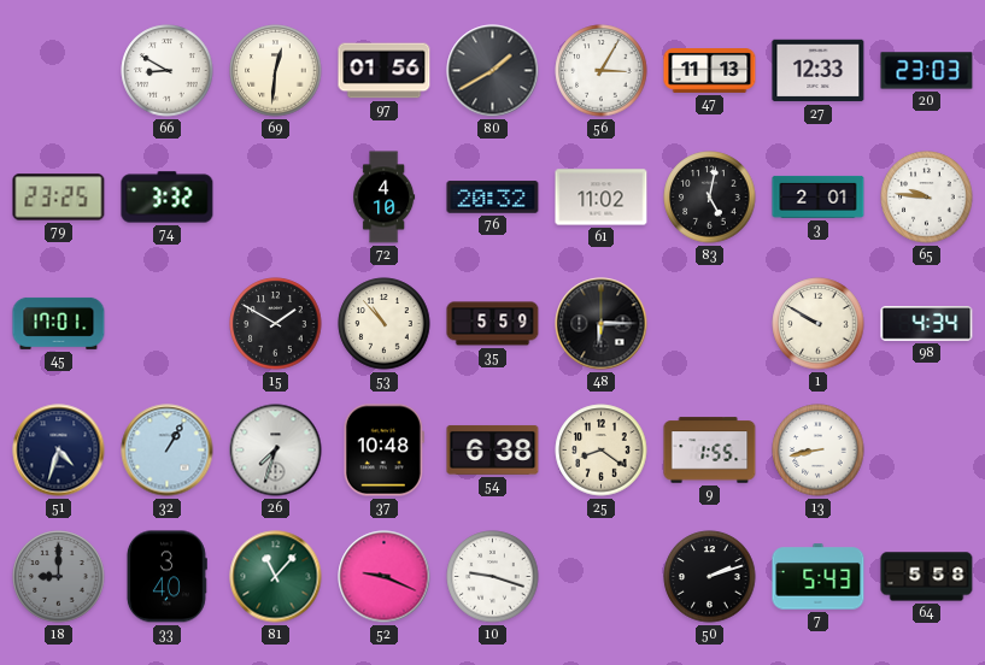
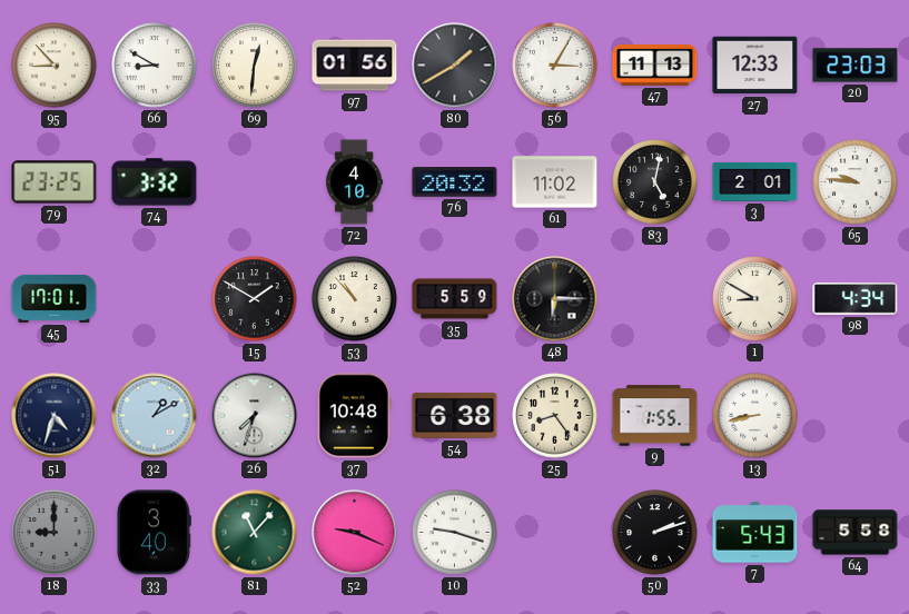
95: none -> 8:53 (55, 66)
1: 9:50 -> 8:50 (755, 299)
32: 1:05 -> 1:10 (155, 416)
25: 8:21 -> 8:24 (555, 416)
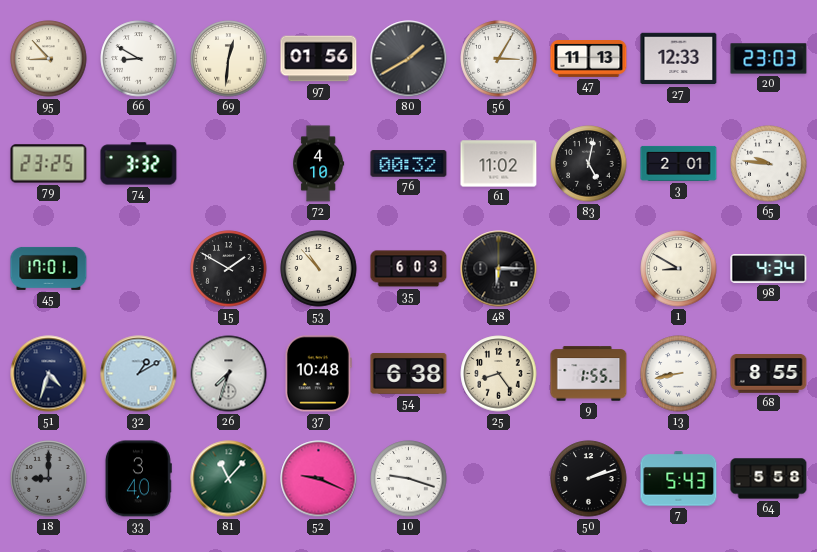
76: 20:32 -> 00:32 (409, 164)
35: 5:59 -> 6:03 (409, 269)
68: none -> 8:55 (769, 374)
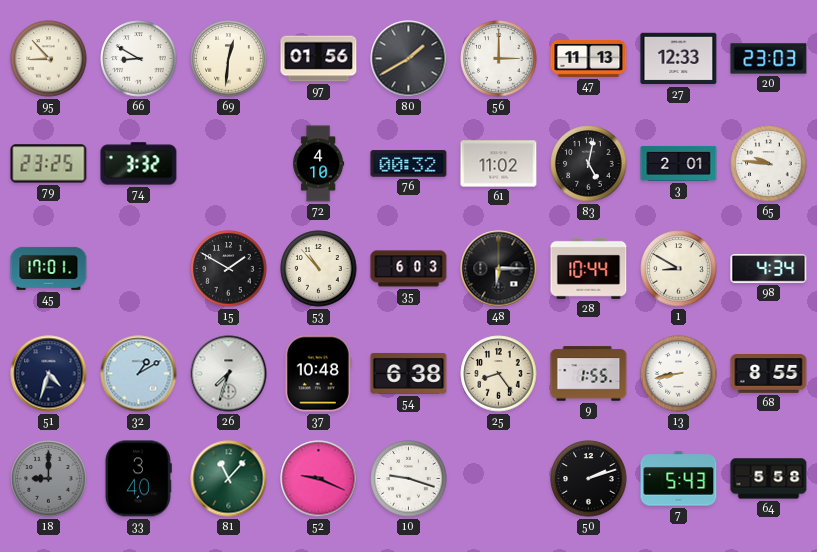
56: 3:05 -> 3:00 (499, 59)
28: none -> 10:44 (589, 268)
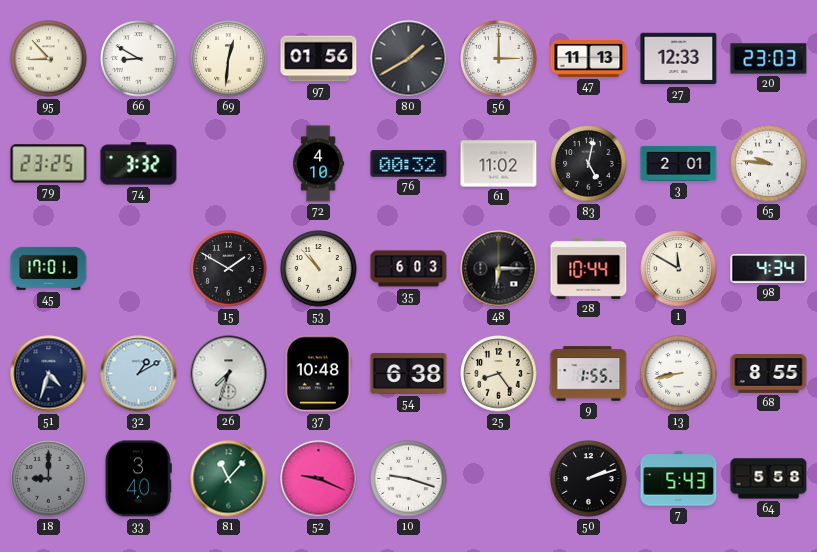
1: 8:50 -> 11:50 (679, 269)
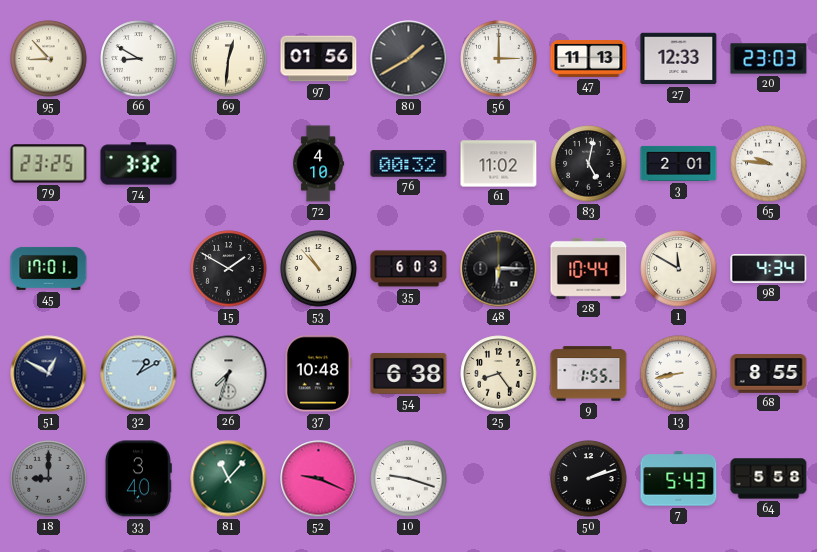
51: 4:33 -> 12:50 (49, 374)
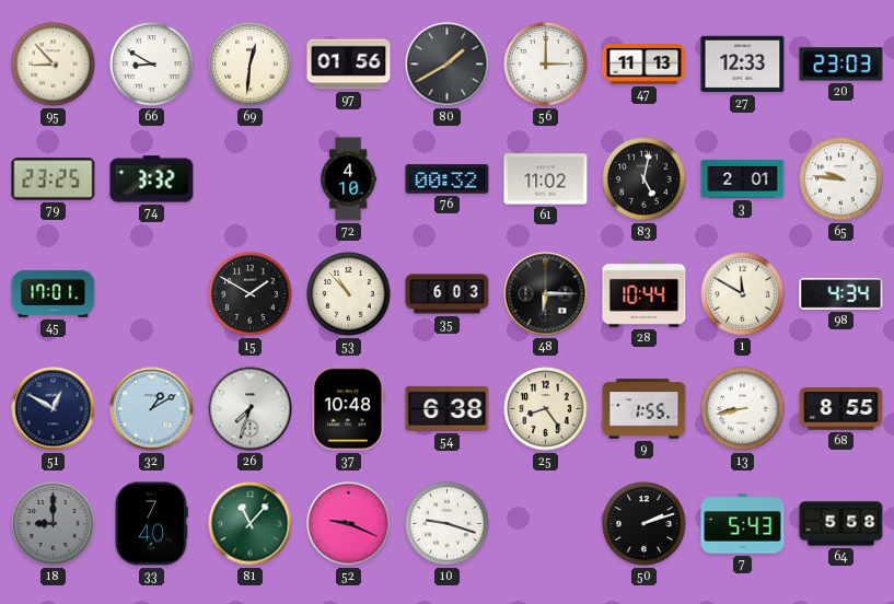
33: 3:40 -> 7:40 (151, 524)
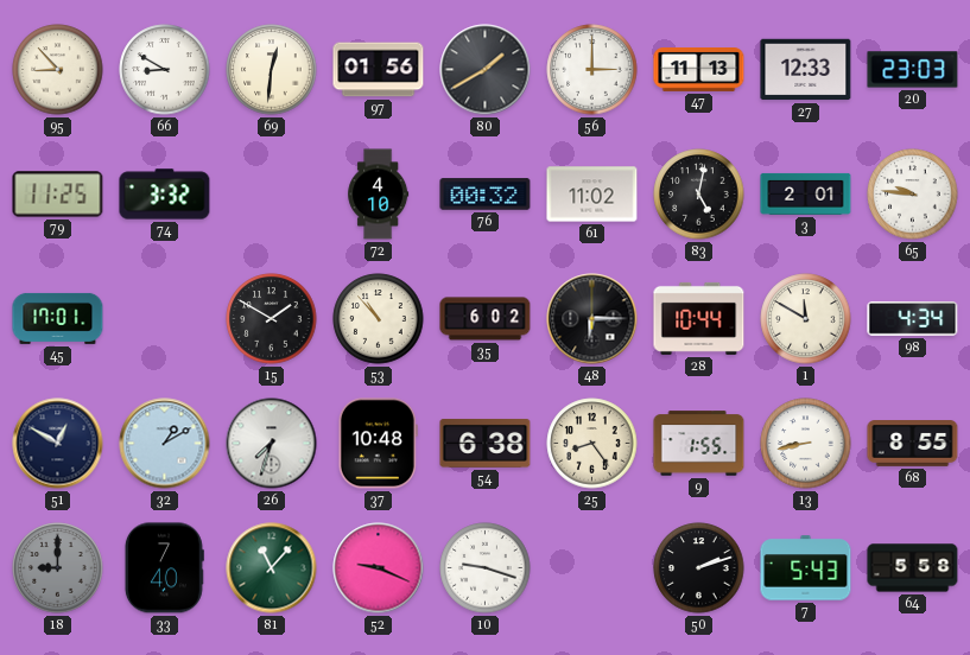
79: 23:25 -> 11:25 (58, 195)
35: 6:03 -> 6:02 (486, 319)
